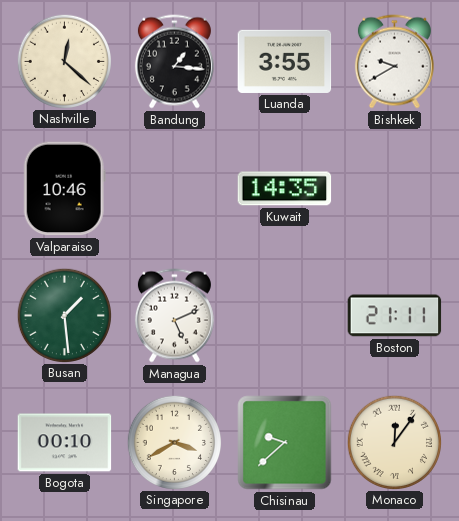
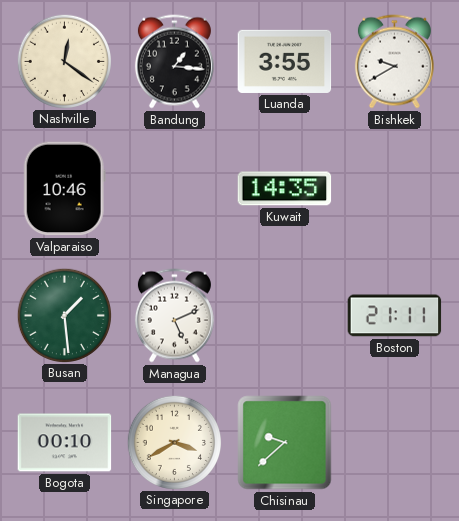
Nashville: 12:22 -> 12:21 (64, 61)
Monaco: 12:06 -> none (394, 442)
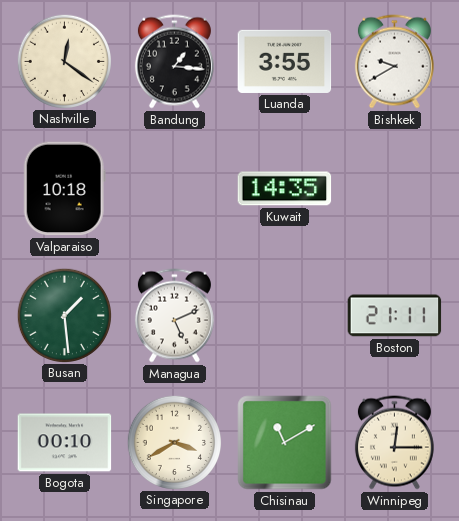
Valparaiso: 10:46 -> 10:18 (64, 189)
Chisinau: 9:38 -> 11:10 (285, 443)
Winnipeg: none -> 12:15 (394, 443)
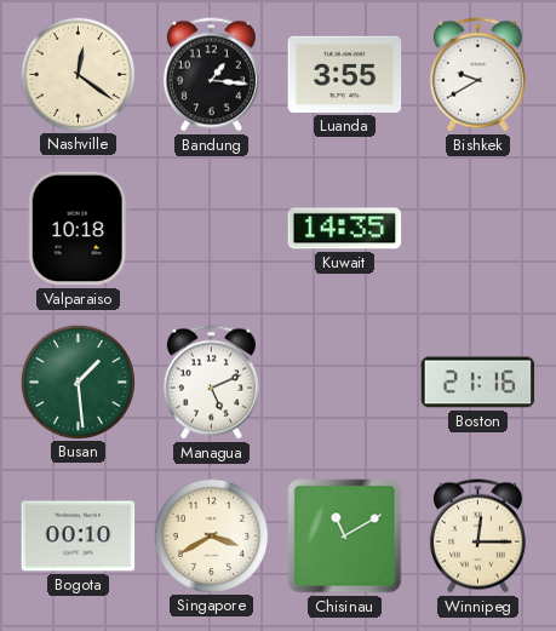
Boston: 21:11 -> 21:16 (478, 383)
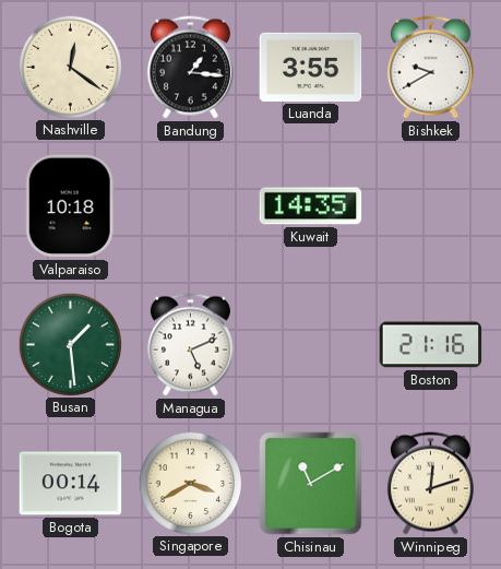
Bogota: 00:10 -> 00:14 (71, 484)
Winnipeg: 12:15 -> 12:12 (430, 484)
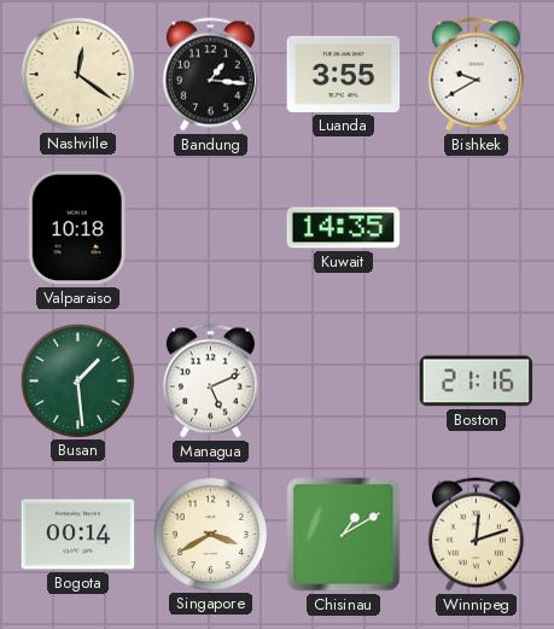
Chisinau: 11:10 -> 1:10 (344, 535)
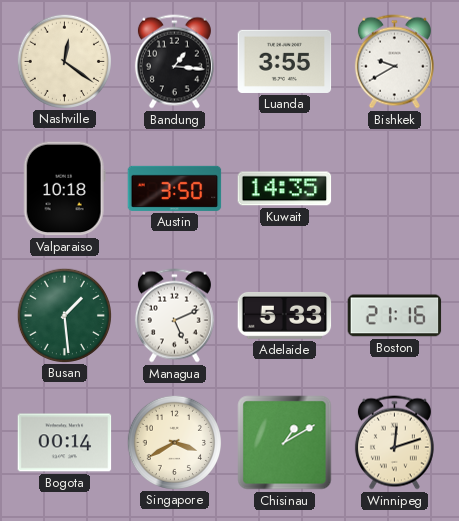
Austin: none -> 3:50 (175, 188)
Adelaide: none -> 5:33 (285, 315)
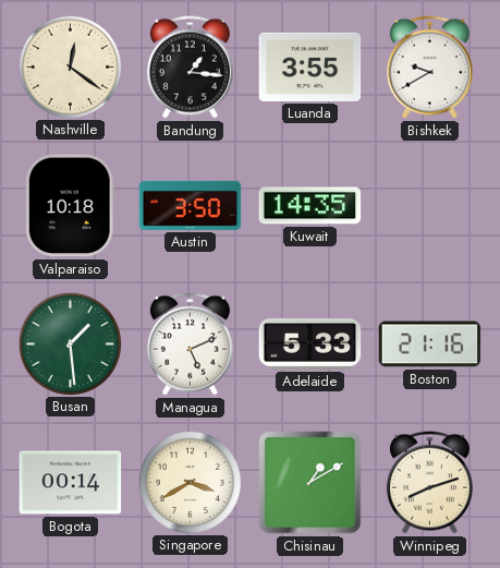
Winnipeg: 12:12 -> 8:12 (429, 483)
